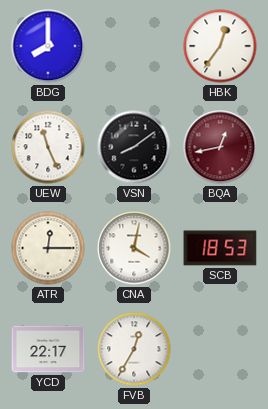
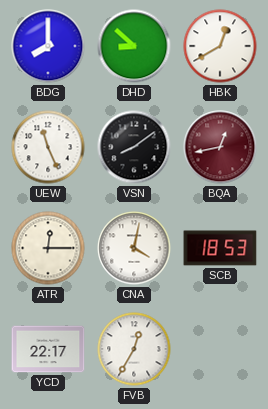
DHD: none -> 8:52 (134, 46)
HBK: 12:36 -> 12:40 (220, 46)
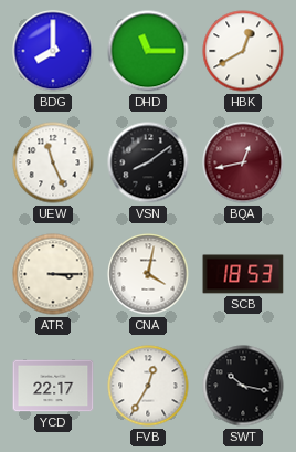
DHD: 8:52 -> 11:15 (148, 51)
ATR: 12:15 -> 3:15 (53, 274)
SWT: none -> 10:17 (243, 386)
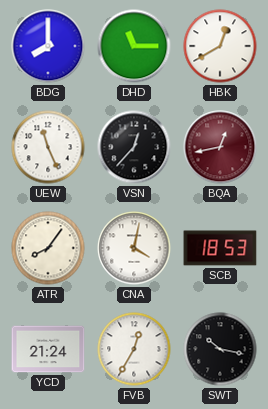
VSN: 8:09 -> 12:37 (134, 147)
ATR: 3:15 -> 8:06 (48, 248)
YCD: 22:17 -> 21:24 (48, 349)
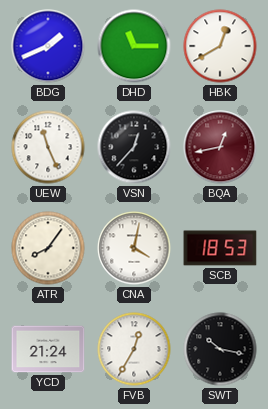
BDG: 8:00 -> 1:41 (48, 46)
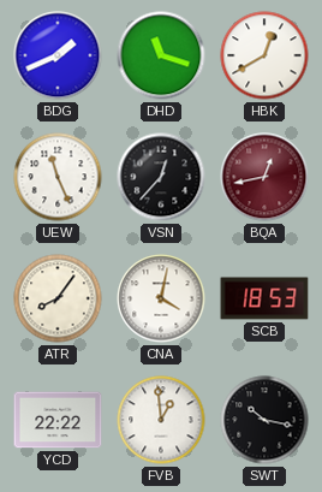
DHD: 11:15 -> 11:18 (161, 55)
YCD: 21:24 -> 22:22 (58, 420)
FVB: 12:35 -> 12:59 (161, 420)
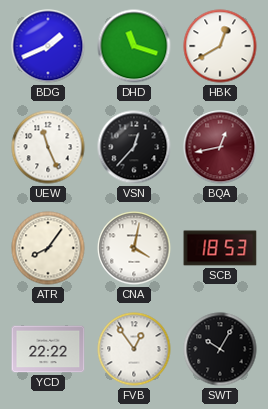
FVB: 12:59 -> 12:54 (134, 349)
SWT: 10:17 -> 10:05 (220, 349)
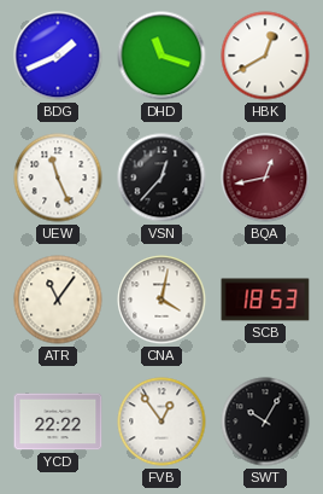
ATR: 8:06 -> 11:06 (58, 300)
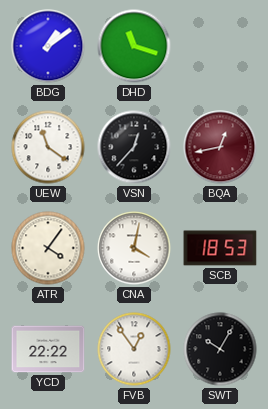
BDG: 1:41 -> 1:09 (48, 46)
HBK: 12:40 -> none (265, 56)
UEW: 11:26 -> 11:21 (48, 147)
ATR: 11:06 -> 4:06 (48, 248)
